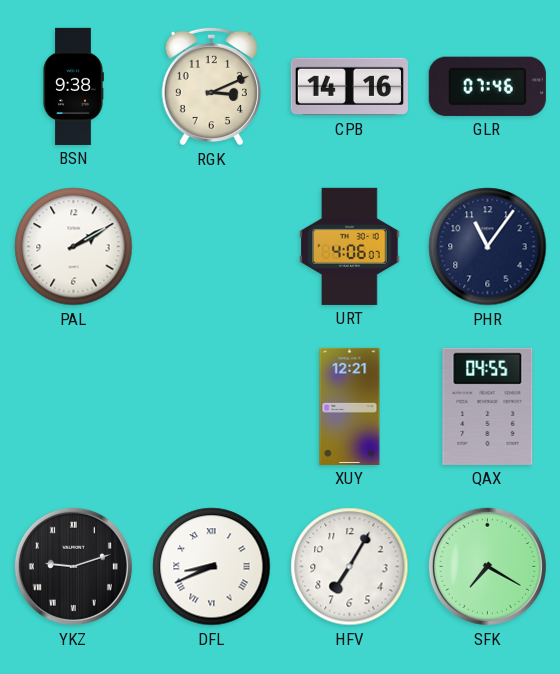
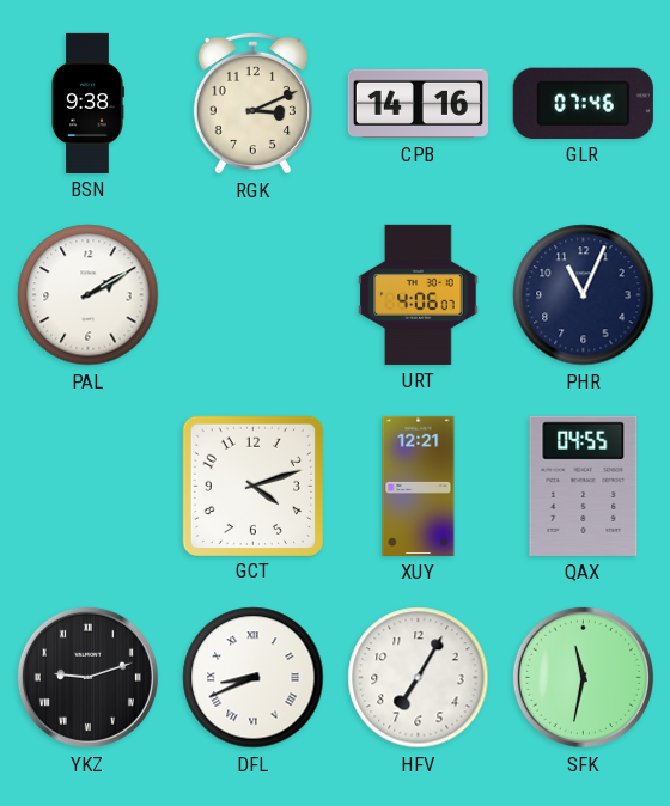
PHR: 11:06 -> 11:04 (584, 295)
GCT: none -> 4:12 (252, 486)
SFK: 7:20 -> 11:32 (583, 677)
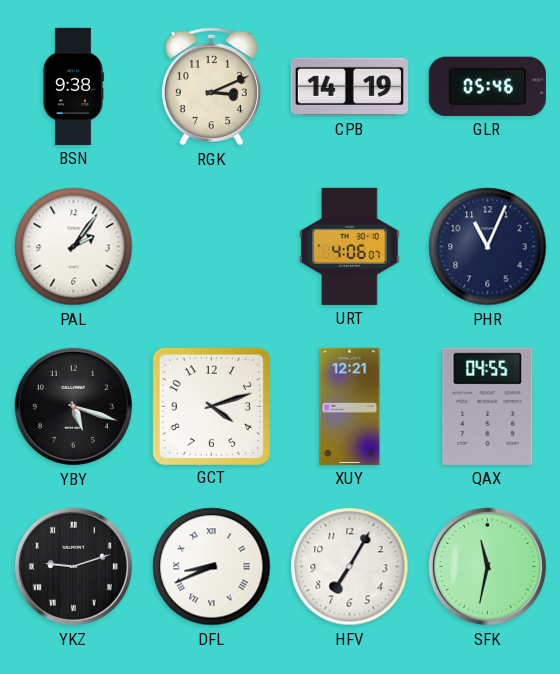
CPB: 14:16 -> 14:19 (349, 87)
GLR: 07:46 -> 05:46 (487, 86)
PAL: 2:10 -> 2:06 (74, 247)
YBY: none -> 5:18 (73, 406)
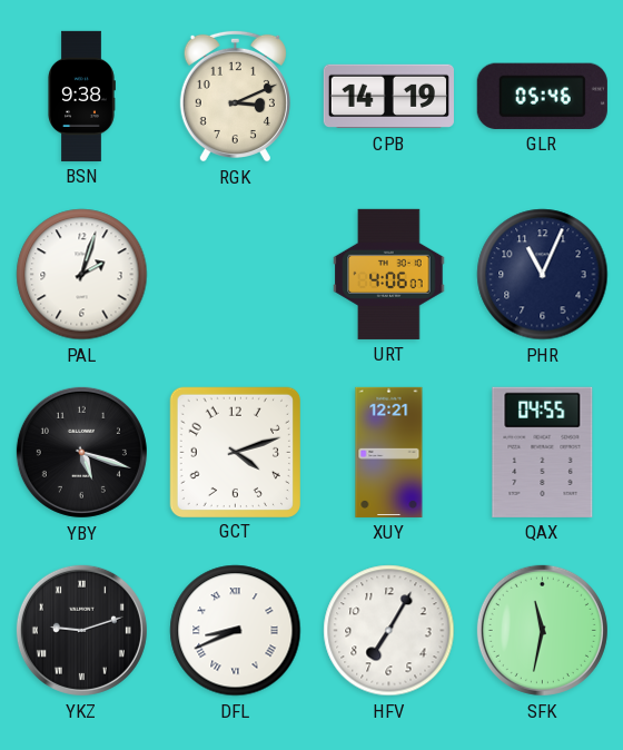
PAL: 2:06 -> 2:03 (82, 275)
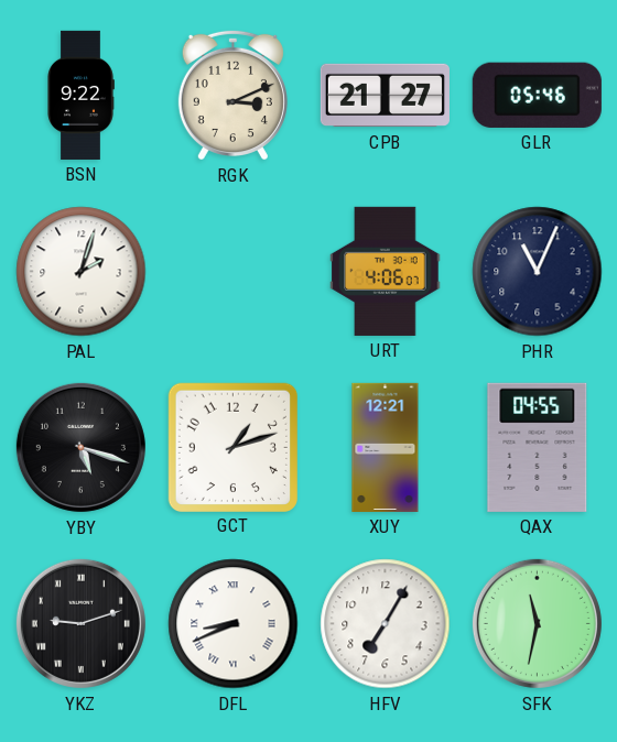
BSN: 9:38 -> 9:22 (80, 95)
CPB: 14:19 -> 21:27 (385, 96)
GCT: 4:12 -> 1:12 (232, 447)
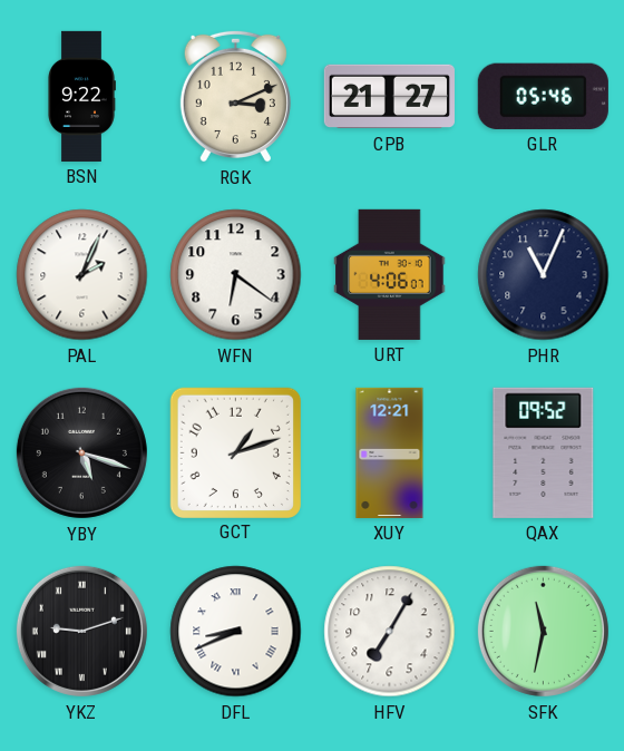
PAL: 2:03 -> 2:04 (82, 275)
WFN: none -> 6:21 (236, 275)
QAX: 04:55 -> 09:52 (544, 452)
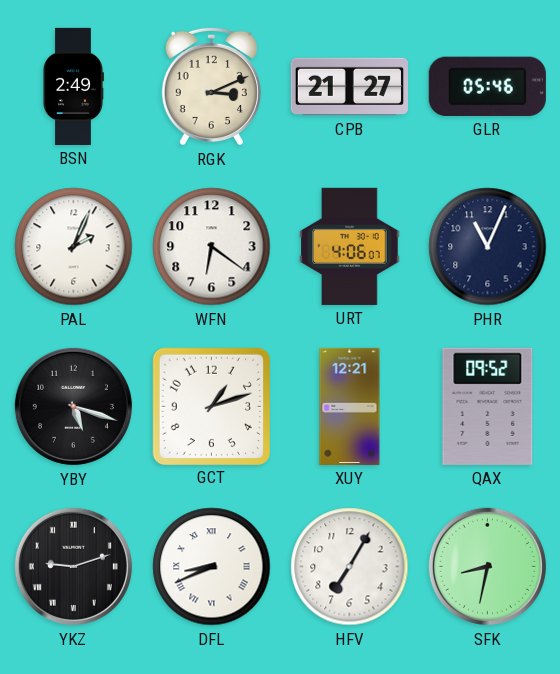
BSN: 9:22 -> 2:49 (73, 86)
SFK: 11:32 -> 8:32 (487, 566)
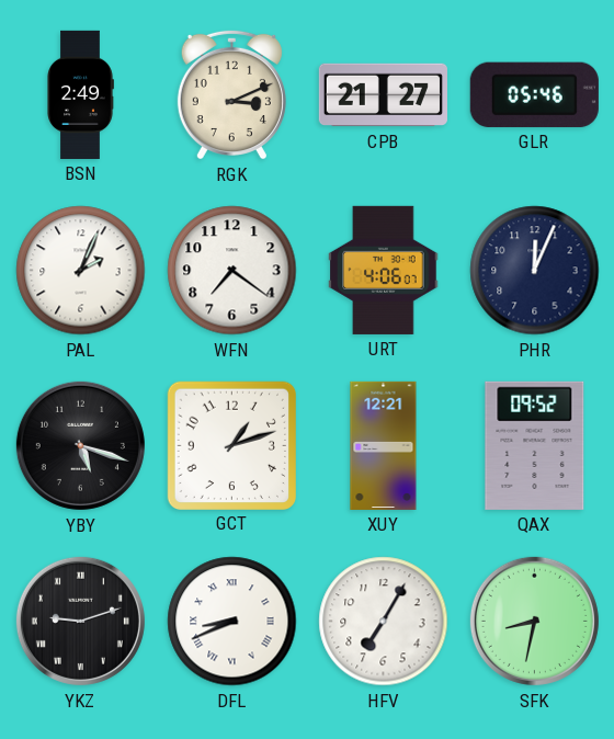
WFN: 6:21 -> 7:21 (232, 271)
PHR: 11:04 -> 12:04 (535, 271)
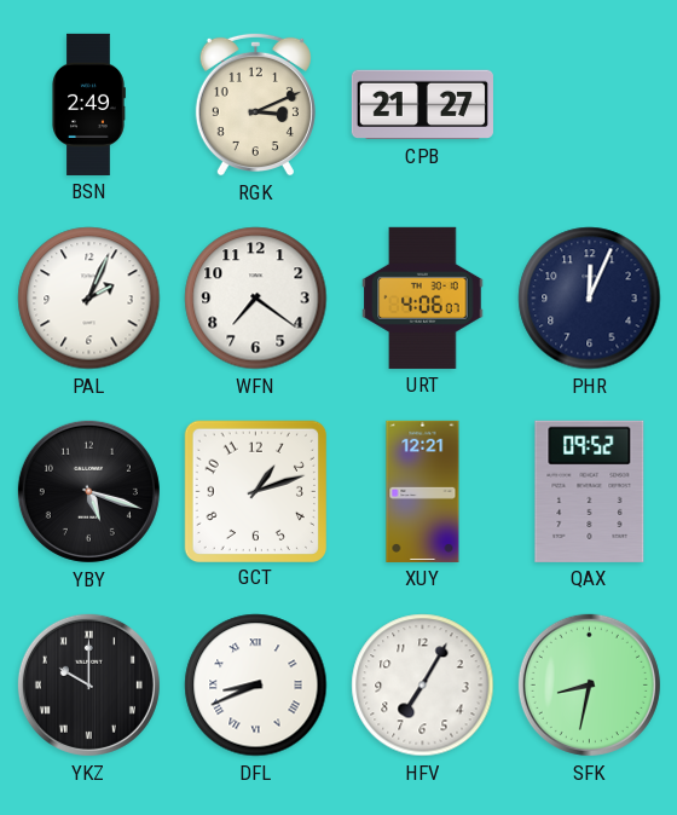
GLR: 05:46 -> none (534, 94)
YKZ: 9:12 -> 10:00 (88, 684)
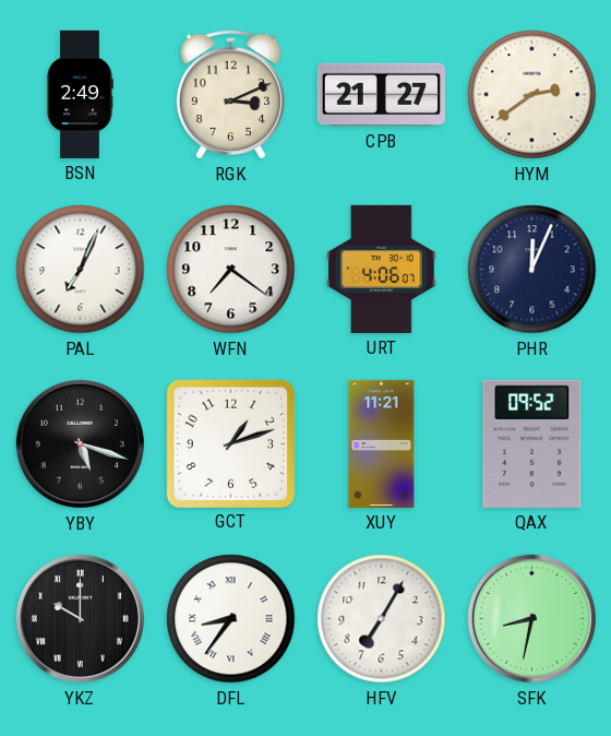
HYM: none -> 2:39 (532, 95)
PAL: 2:04 -> 7:04 (81, 270)
XUY: 12:21 -> 11:21 (382, 443)
DFL: 8:41 -> 8:36 (231, 619)
